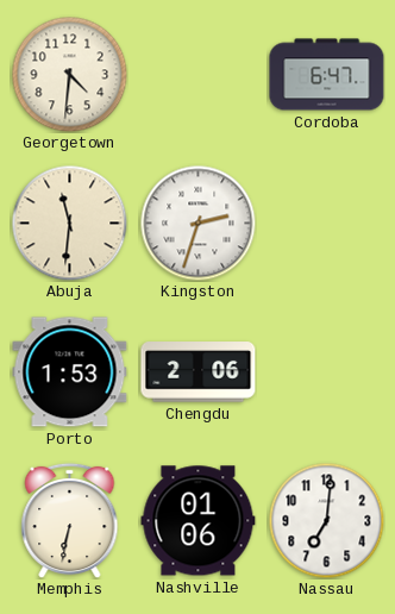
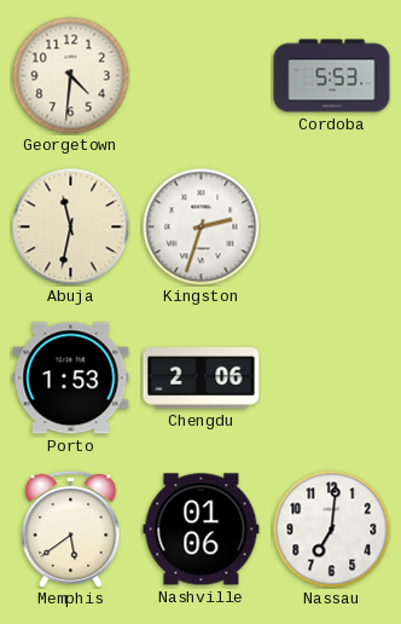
Cordoba: 6:47 -> 5:53 (332, 76)
Abuja: 11:31 -> 11:32 (70, 226)
Memphis: 6:32 -> 5:39 (71, 528)
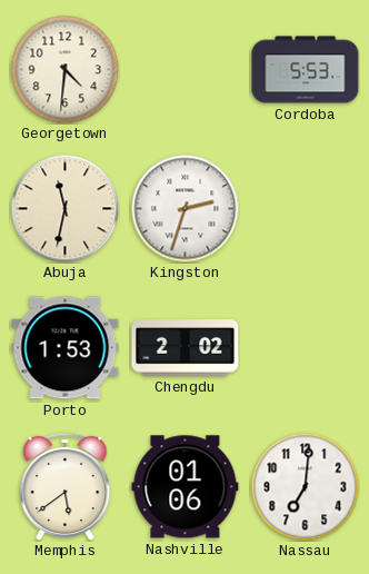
Chengdu: 2:06 -> 2:02 (186, 348)
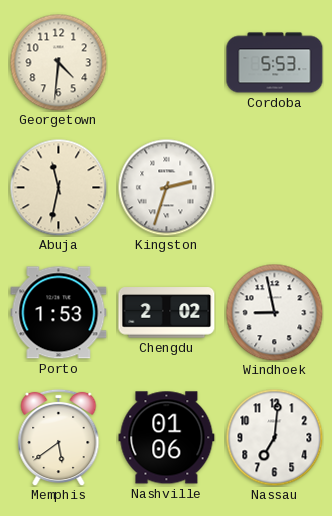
Windhoek: none -> 8:58 (274, 312)
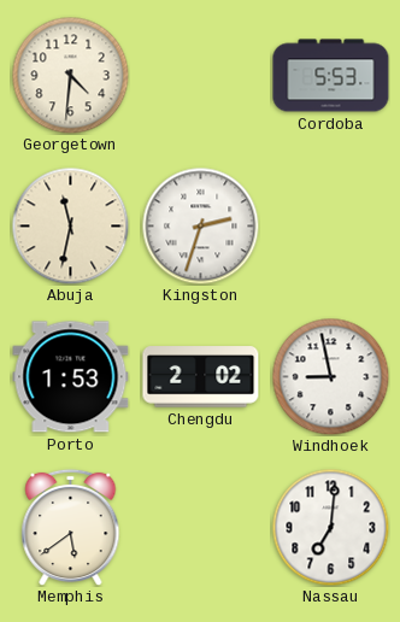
Nashville: 01:06 -> none (167, 438)
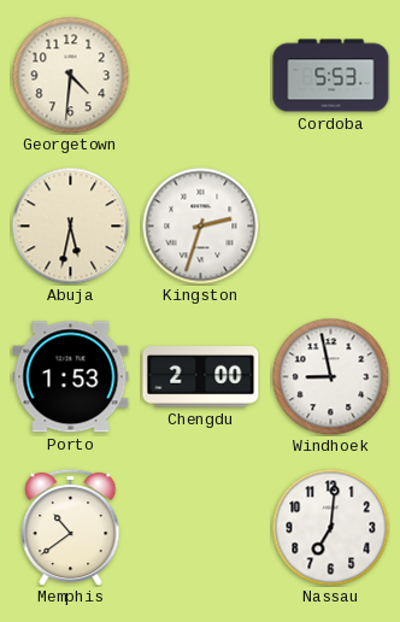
Abuja: 11:32 -> 5:32 (70, 225)
Chengdu: 2:02 -> 2:00 (201, 377)
Memphis: 5:39 -> 10:39 (71, 527)
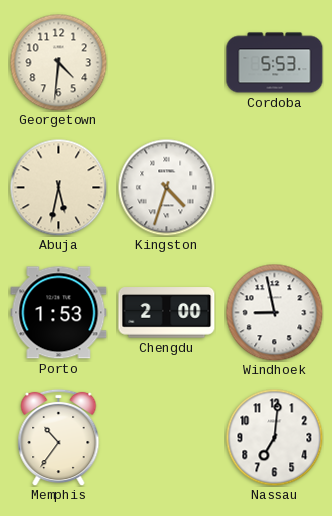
Kingston: 2:33 -> 4:33 (166, 187)
Memphis: 10:39 -> 10:36 (59, 437)
